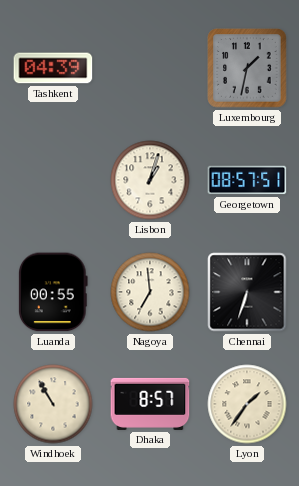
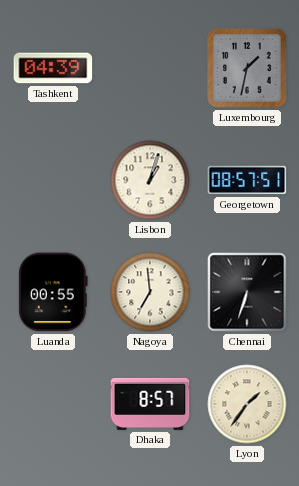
Windhoek: 10:55 -> none (53, 404)
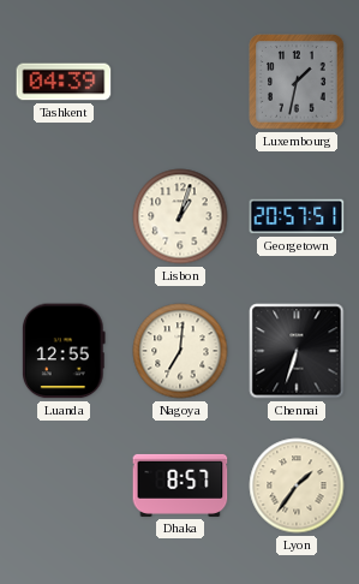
Georgetown: 08:57 -> 20:57 (297, 216)
Luanda: 00:55 -> 12:55 (64, 351)
Nagoya: 6:59 -> 7:01 (180, 351)
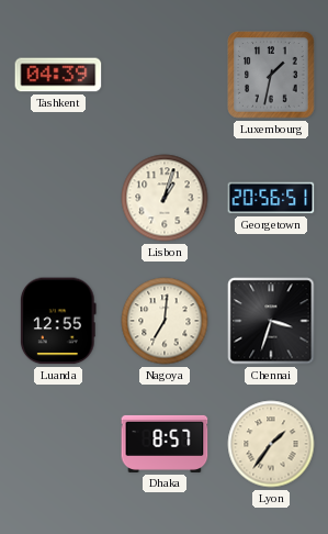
Georgetown: 20:57 -> 20:56 (271, 198)
Chennai: 6:33 -> 3:33 (271, 321)
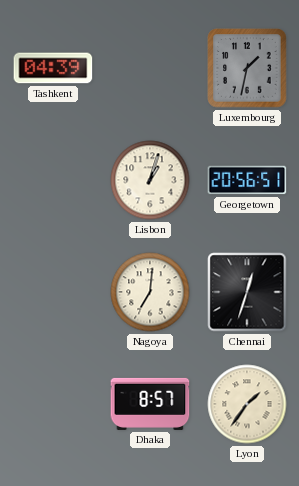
Luanda: 12:55 -> none (58, 321)
Chennai: 3:33 -> 12:33 (247, 292)
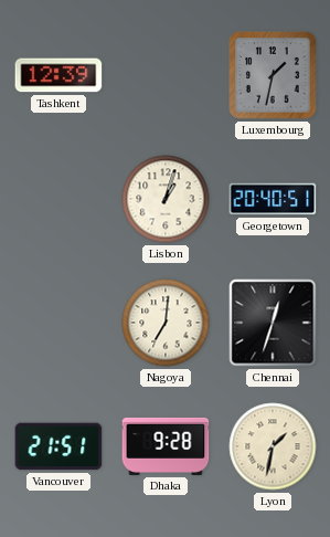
Tashkent: 04:39 -> 12:39 (58, 75)
Georgetown: 20:56 -> 20:40 (273, 199)
Vancouver: none -> 21:51 (58, 446)
Dhaka: 8:57 -> 9:28 (166, 446)
Lyon: 1:36 -> 1:32 (273, 446)
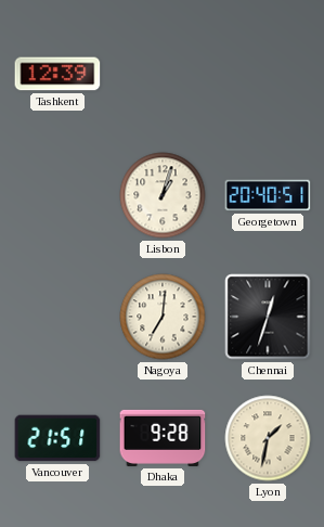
Luxembourg: 1:32 -> none (273, 75)
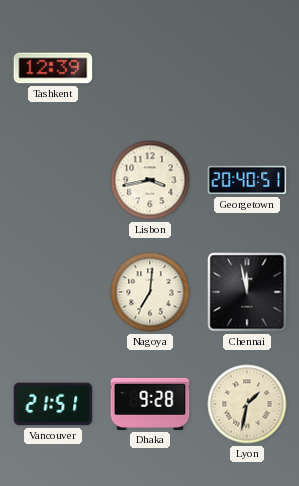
Lisbon: 1:03 -> 3:43 (150, 180)
Chennai: 12:33 -> 11:58 (247, 292)
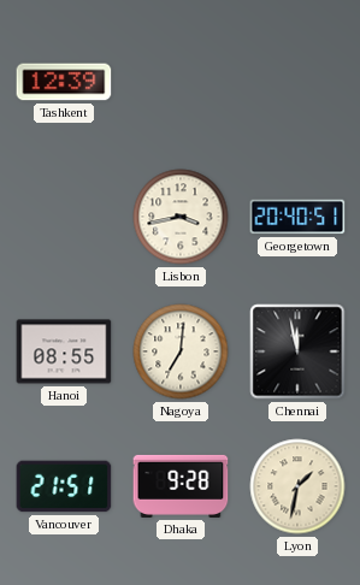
Hanoi: none -> 08:55 (64, 351)
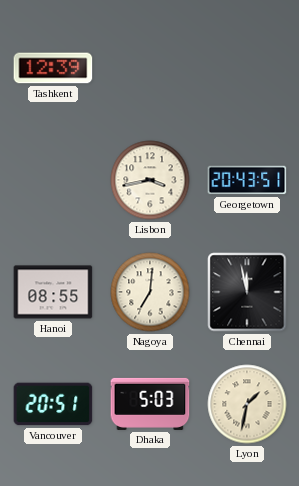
Georgetown: 20:40 -> 20:43 (247, 180)
Vancouver: 21:51 -> 20:51 (53, 404)
Dhaka: 9:28 -> 5:03 (150, 404)
